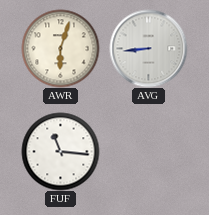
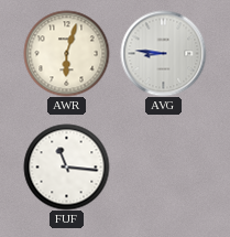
AVG: 8:44 -> 8:46 (163, 53)
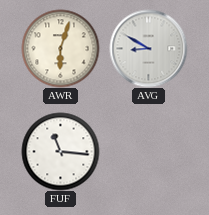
AVG: 8:46 -> 8:50 (148, 48)
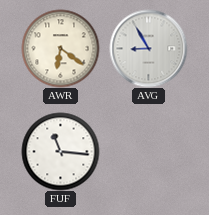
AWR: 6:03 -> 6:21 (60, 48)
AVG: 8:50 -> 8:55 (148, 48)
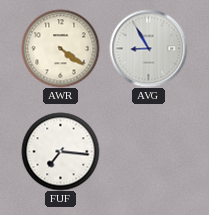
AWR: 6:21 -> 4:21 (60, 48)
FUF: 11:16 -> 7:16 (60, 151)
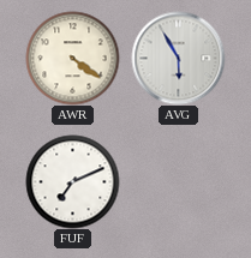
AVG: 8:55 -> 5:55 (178, 58)
FUF: 7:16 -> 7:11 (72, 181)
